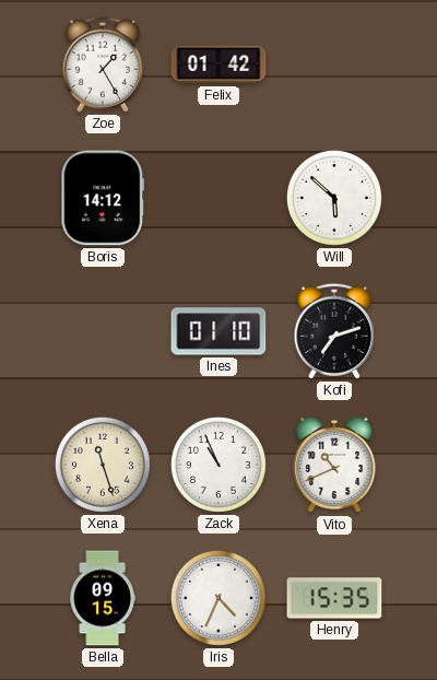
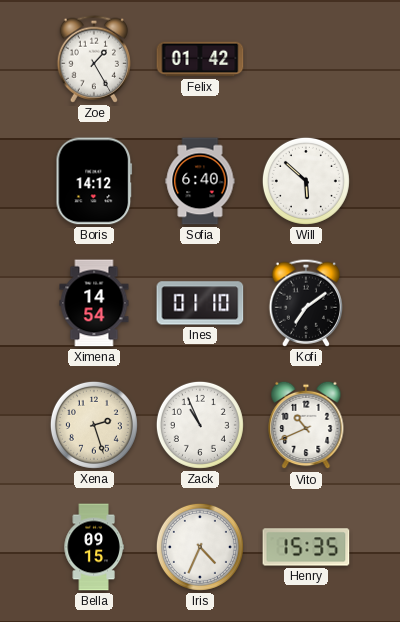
Sofia: none -> 6:40 (200, 181)
Ximena: none -> 14:54 (94, 303)
Kofi: 7:12 -> 7:09 (305, 303)
Xena: 11:27 -> 2:27 (94, 425)
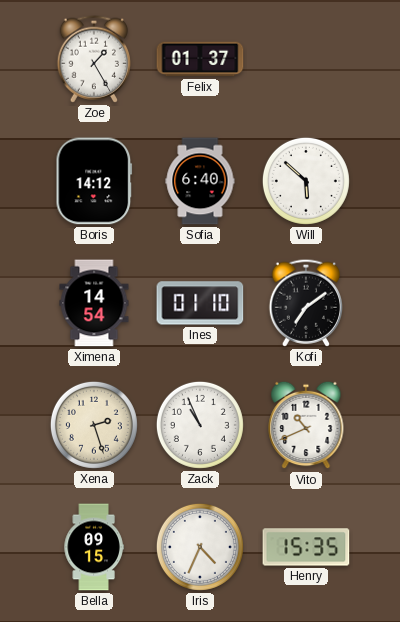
Felix: 01:42 -> 01:37 (200, 59)
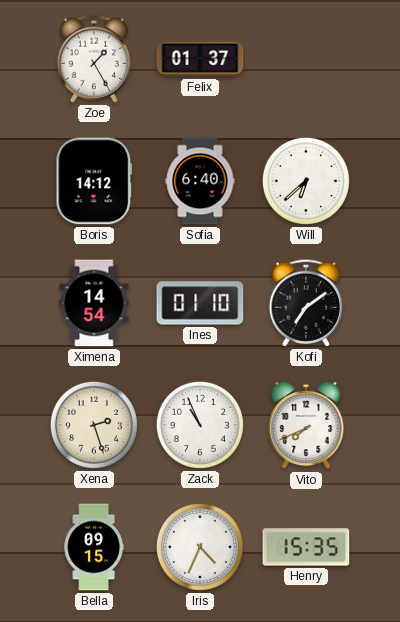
Will: 5:52 -> 6:38 (306, 181)
Vito: 10:41 -> 7:41 (306, 425)
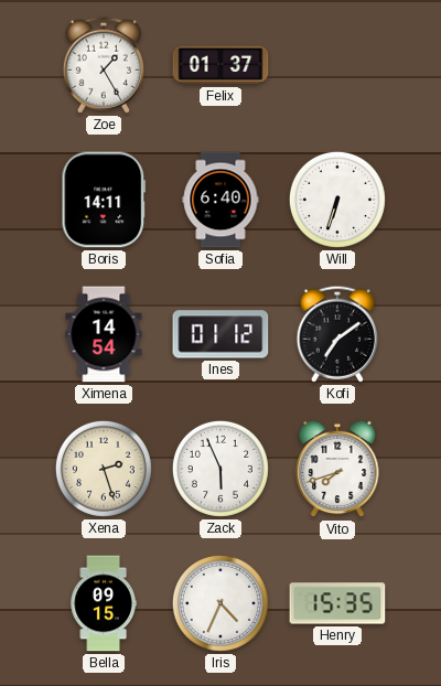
Boris: 14:12 -> 14:11 (104, 200)
Will: 6:38 -> 6:33 (337, 200)
Ines: 01:10 -> 01:12 (220, 334)
Zack: 10:56 -> 5:56 (220, 469)
Vito: 7:41 -> 7:42 (337, 469)
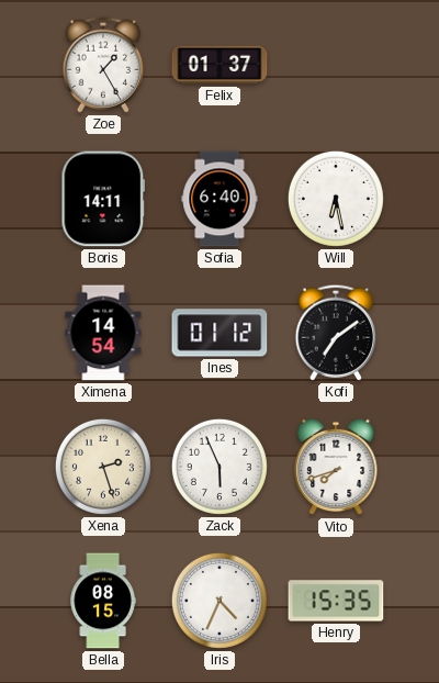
Will: 6:33 -> 6:28 (336, 199)
Bella: 09:15 -> 08:15 (103, 601)
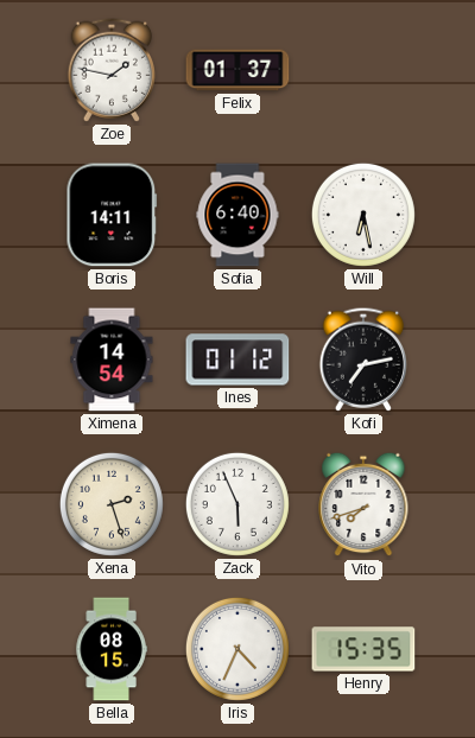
Zoe: 1:25 -> 1:47 (110, 70)
Kofi: 7:09 -> 7:13 (362, 360)
